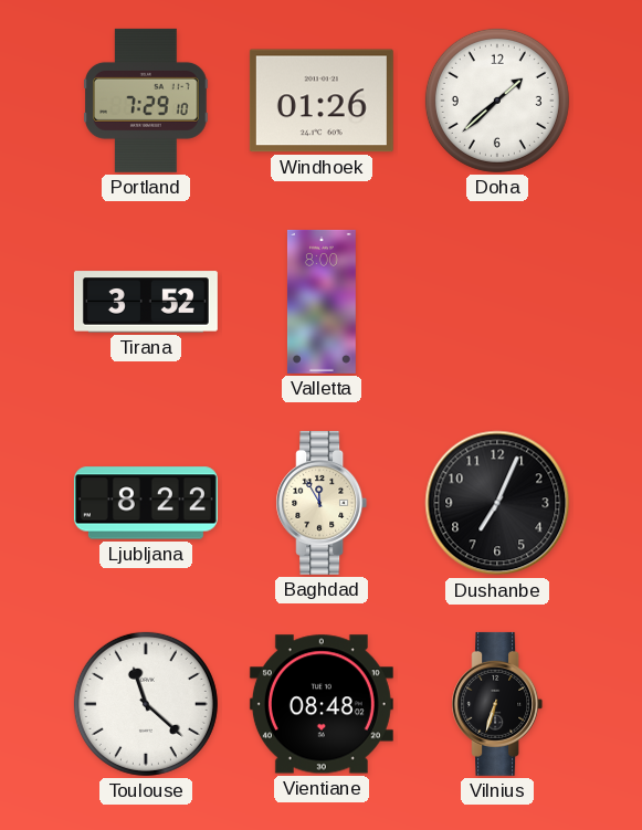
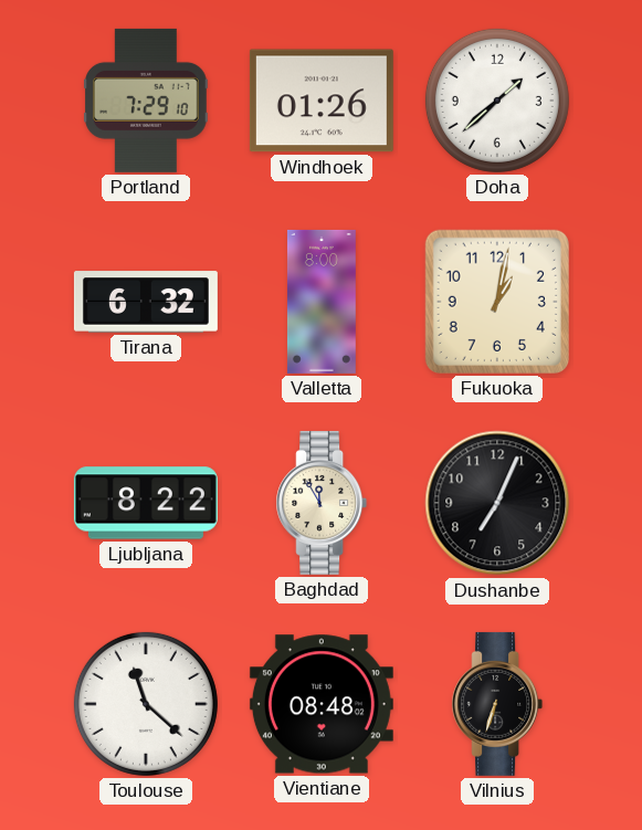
Tirana: 3:52 -> 6:32 (146, 302)
Fukuoka: none -> 1:02 (497, 302)
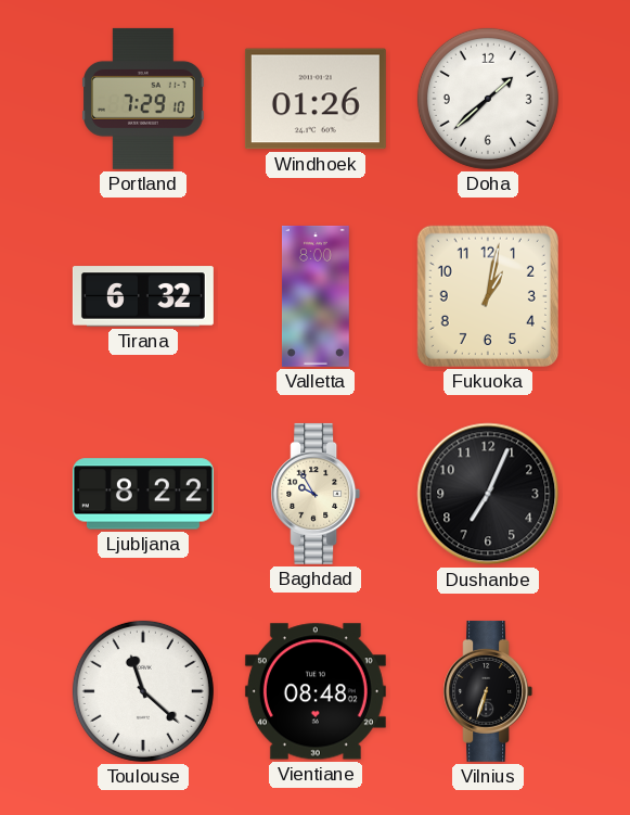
Baghdad: 11:55 -> 9:55 (316, 494)
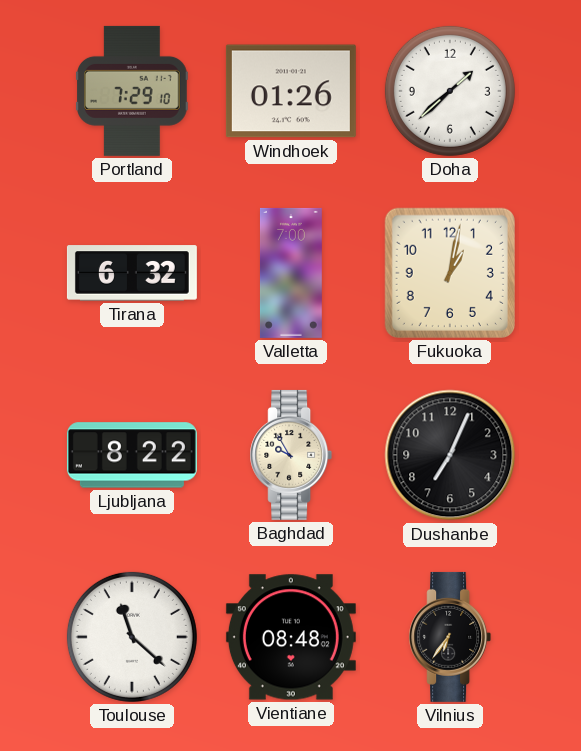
Valletta: 8:00 -> 7:00 (291, 273)
Vilnius: 6:33 -> 6:36 (450, 637)
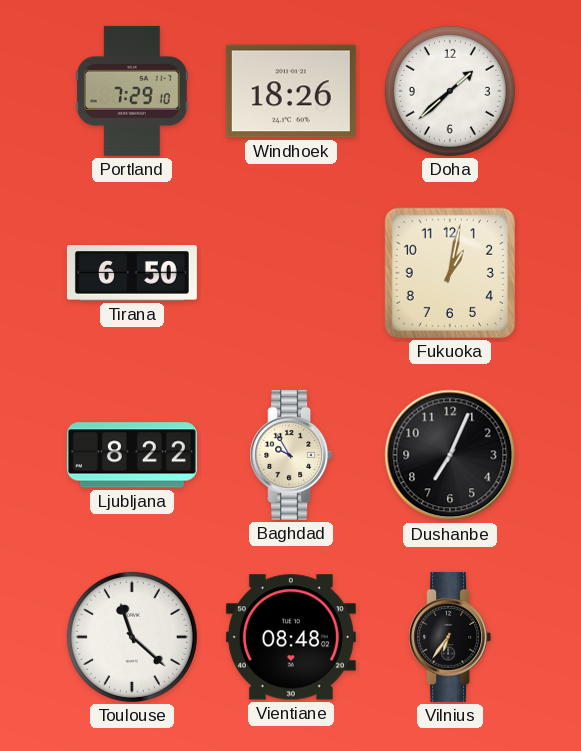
Windhoek: 01:26 -> 18:26 (291, 91)
Tirana: 6:32 -> 6:50 (132, 273)
Valletta: 7:00 -> none (291, 273)
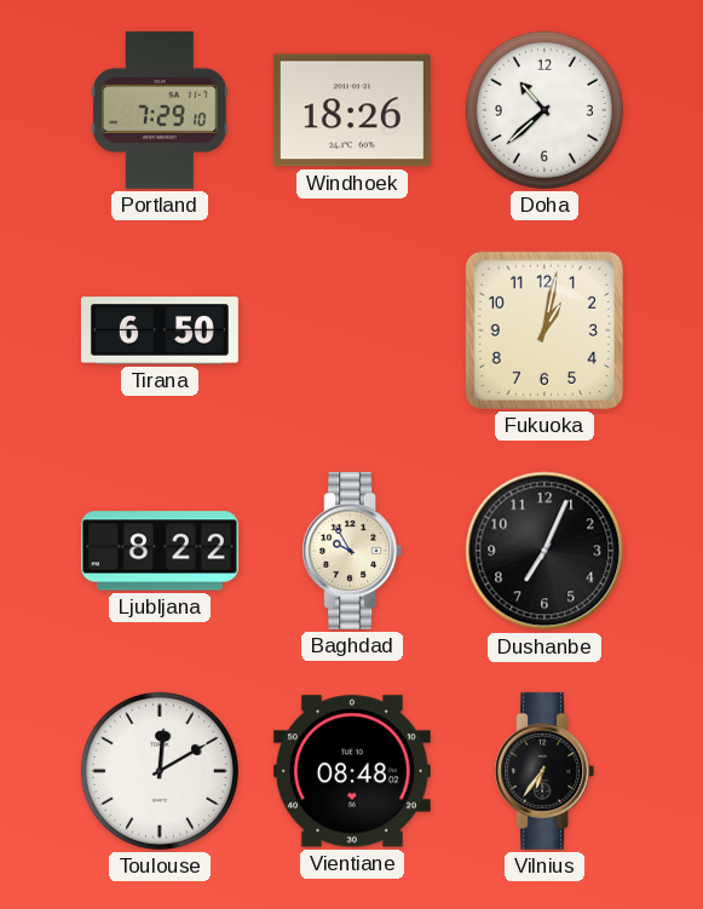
Doha: 1:38 -> 10:38 (544, 110)
Toulouse: 11:22 -> 12:10 (160, 771)
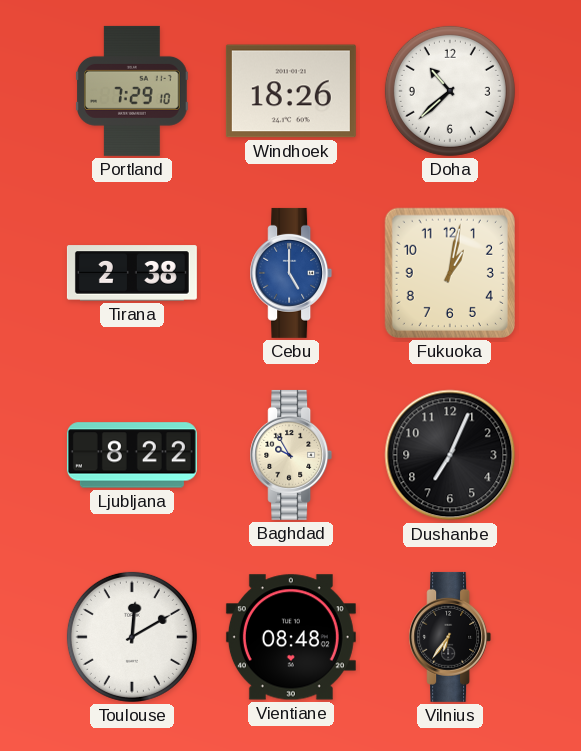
Tirana: 6:50 -> 2:38 (132, 273)
Cebu: none -> 5:00 (291, 273)
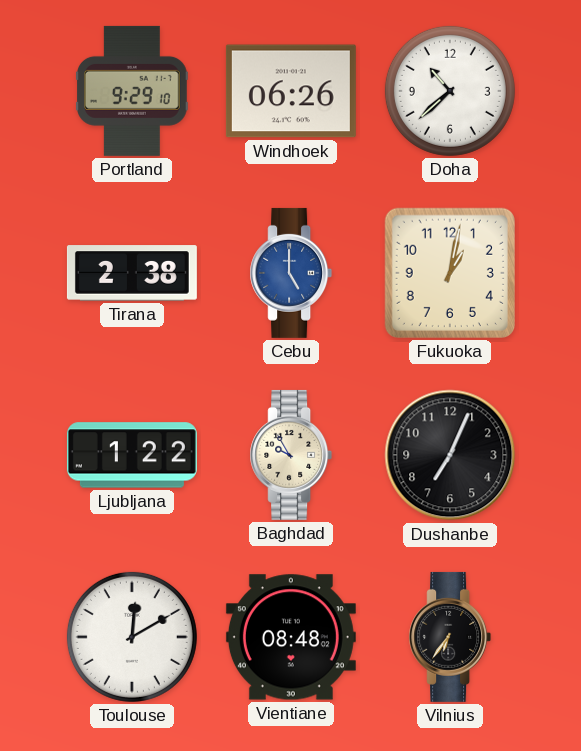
Portland: 7:29 -> 9:29 (133, 91)
Windhoek: 18:26 -> 06:26 (291, 91)
Ljubljana: 8:22 -> 1:22 (132, 455)
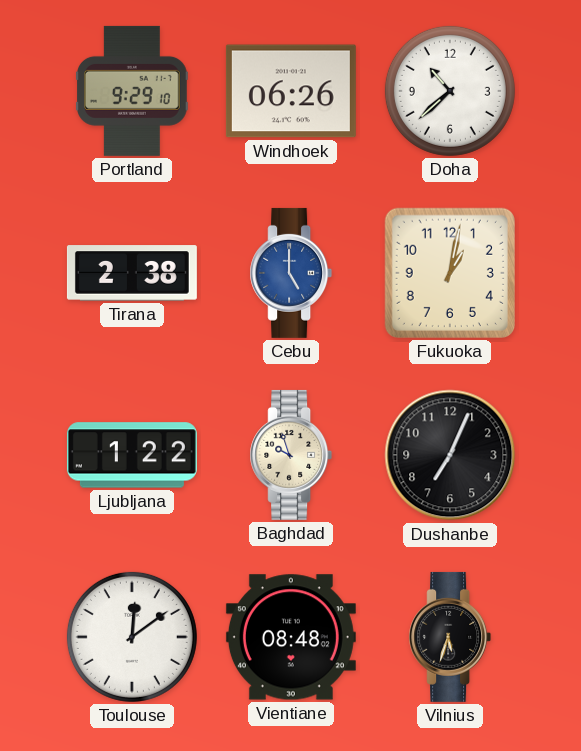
Baghdad: 9:55 -> 9:57 (291, 455)
Toulouse: 12:10 -> 12:09 (132, 637)
Vilnius: 6:36 -> 5:33 (450, 637)
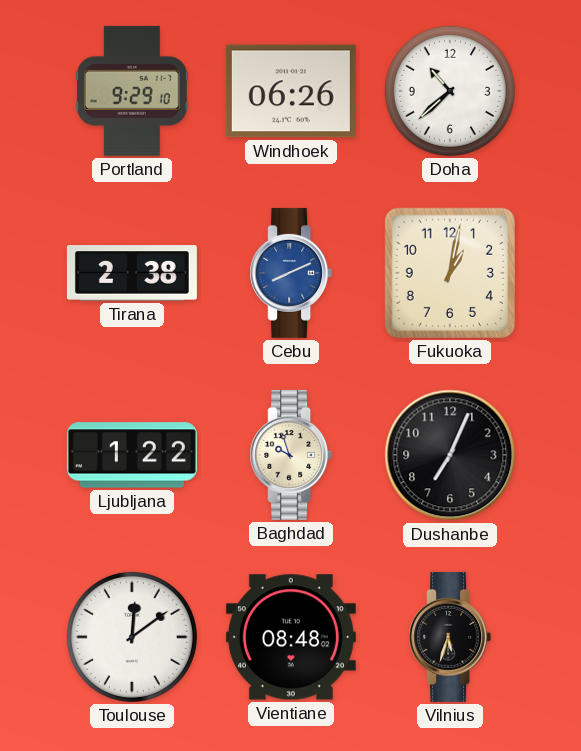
Cebu: 5:00 -> 8:11 (291, 273)
